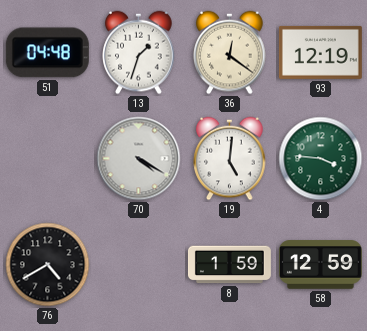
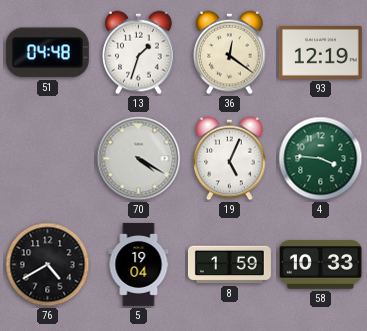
19: 5:01 -> 5:04 (230, 159)
5: none -> 19:04 (139, 264)
58: 12:59 -> 10:33 (320, 265)
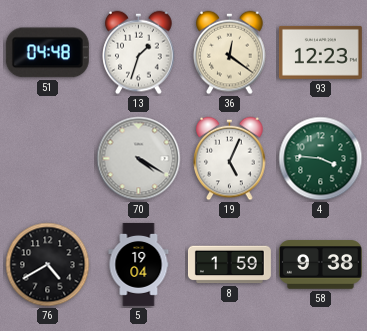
93: 12:19 -> 12:23 (320, 52)
58: 10:33 -> 9:38 (320, 265)
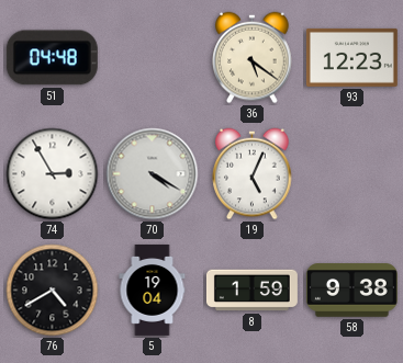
13: 1:33 -> none (139, 53)
36: 12:21 -> 5:21 (253, 58)
74: none -> 2:55 (53, 174)
4: 3:46 -> none (321, 159)
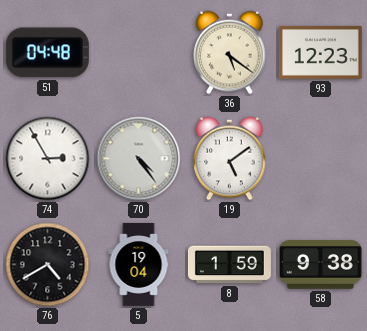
70: 4:20 -> 4:24 (139, 159)
19: 5:04 -> 5:09 (230, 159)
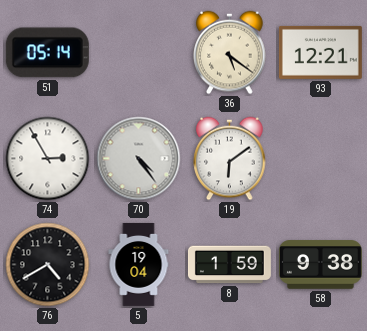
51: 04:48 -> 05:14 (47, 53)
93: 12:23 -> 12:21 (320, 52)
19: 5:09 -> 6:09 (230, 159)
